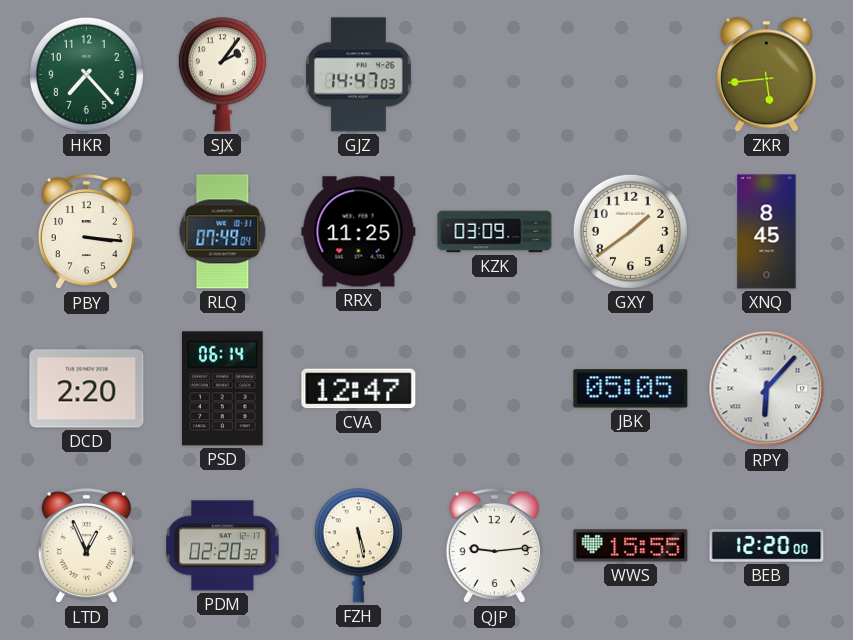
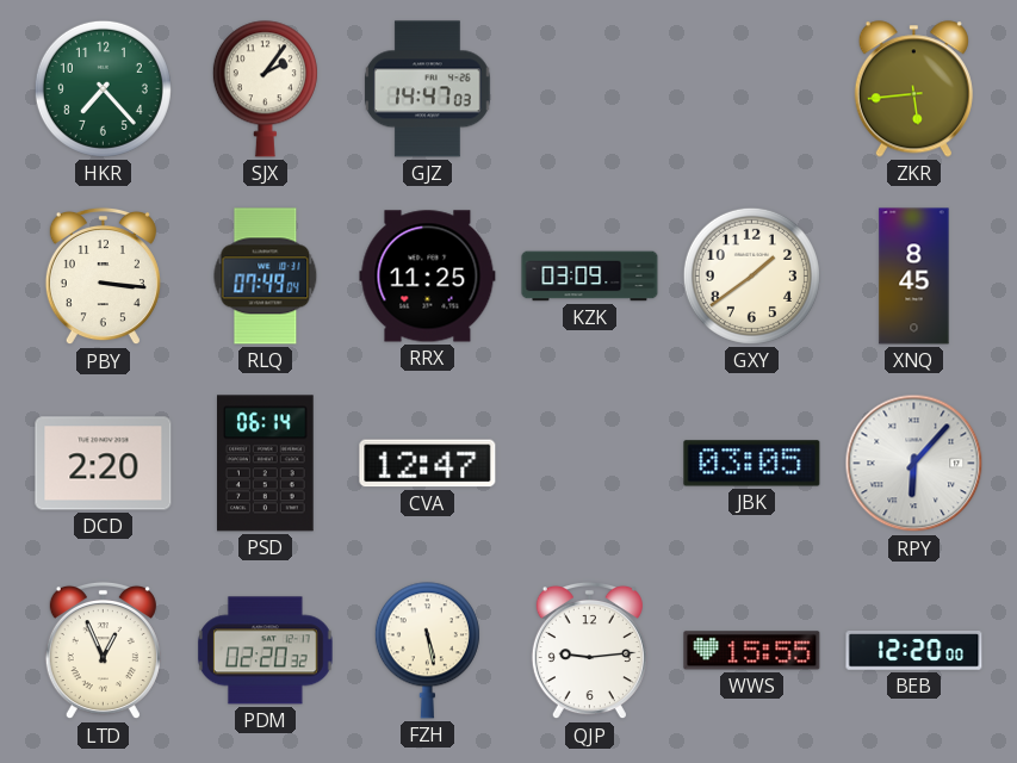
JBK: 05:05 -> 03:05 (752, 464)
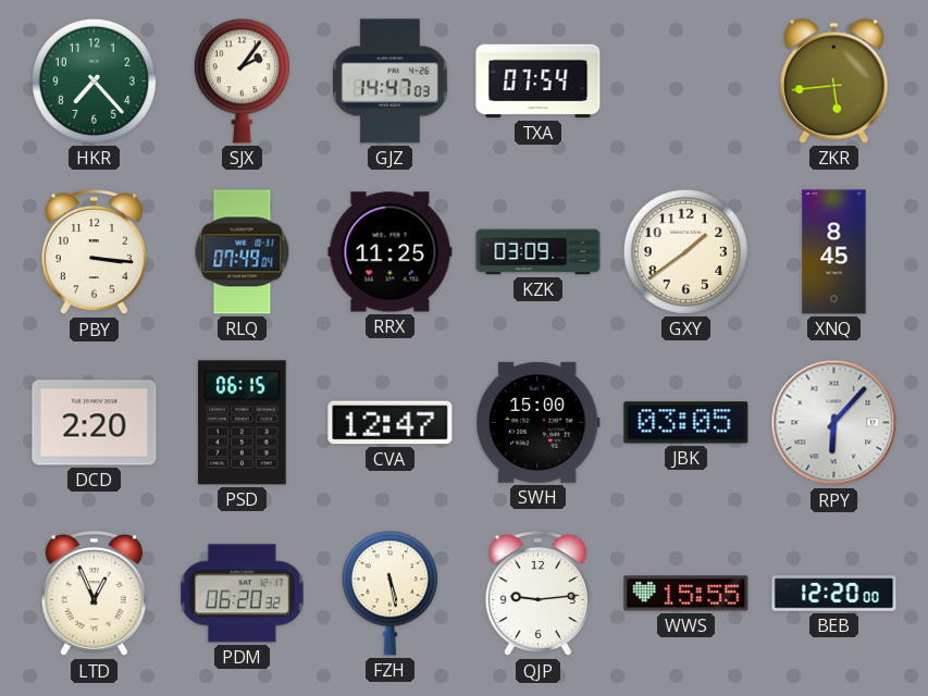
TXA: none -> 07:54 (539, 82)
PSD: 06:14 -> 06:15 (243, 423)
SWH: none -> 15:00 (537, 422)
PDM: 02:20 -> 06:20 (243, 594)
